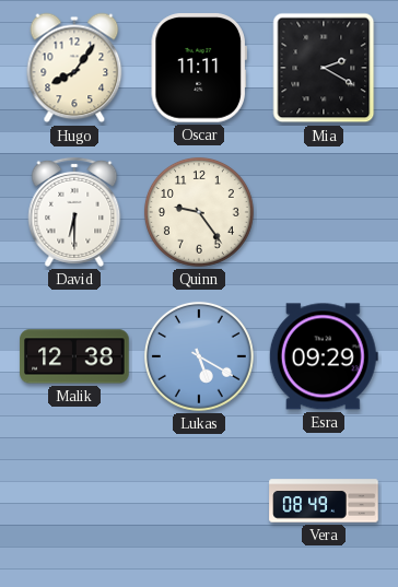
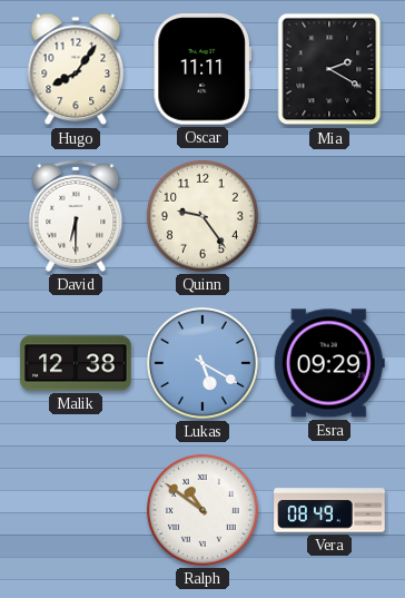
Ralph: none -> 10:51 (202, 510)
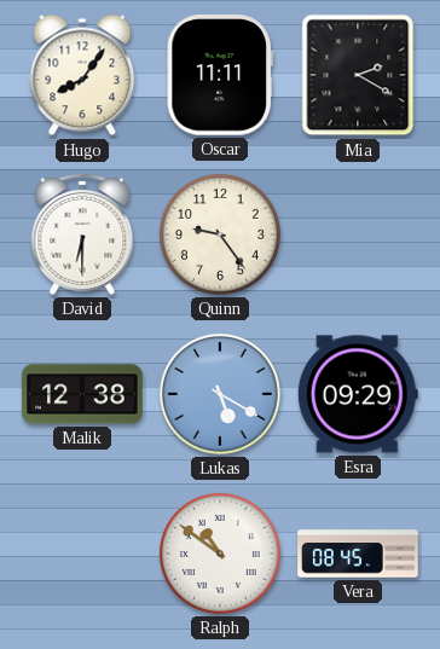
Vera: 08:49 -> 08:45 (358, 554)
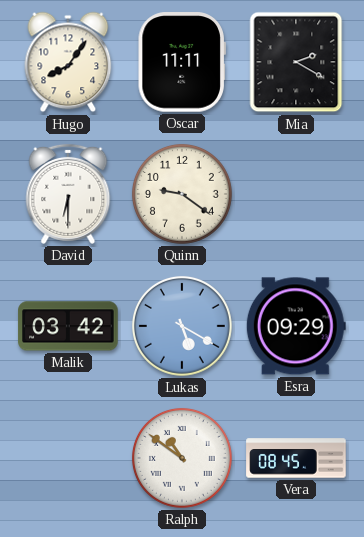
Quinn: 9:24 -> 9:21 (182, 194)
Malik: 12:38 -> 03:42 (68, 326)
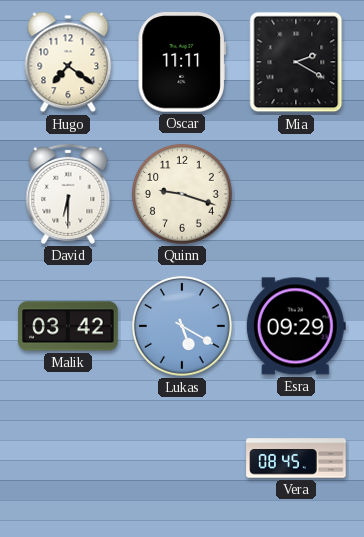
Hugo: 8:06 -> 7:21 (68, 62)
Quinn: 9:21 -> 9:18 (182, 194)
Ralph: 10:51 -> none (182, 458)
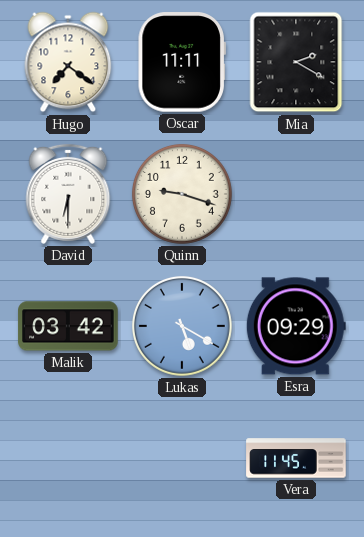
Vera: 08:45 -> 11:45 (296, 458)
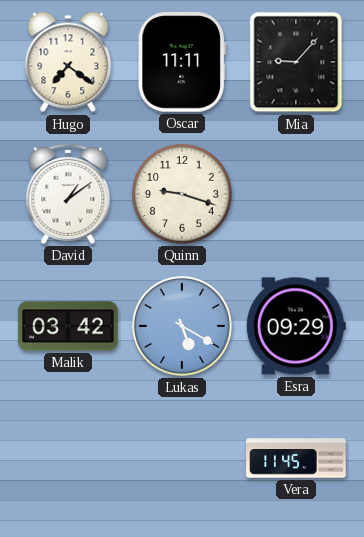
Mia: 2:20 -> 9:07 (296, 62)
David: 6:30 -> 1:09 (68, 194)
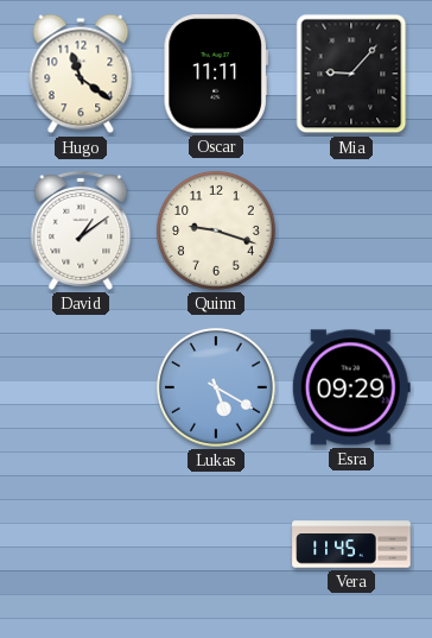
Hugo: 7:21 -> 11:21 (81, 74)
Malik: 03:42 -> none (68, 326)
